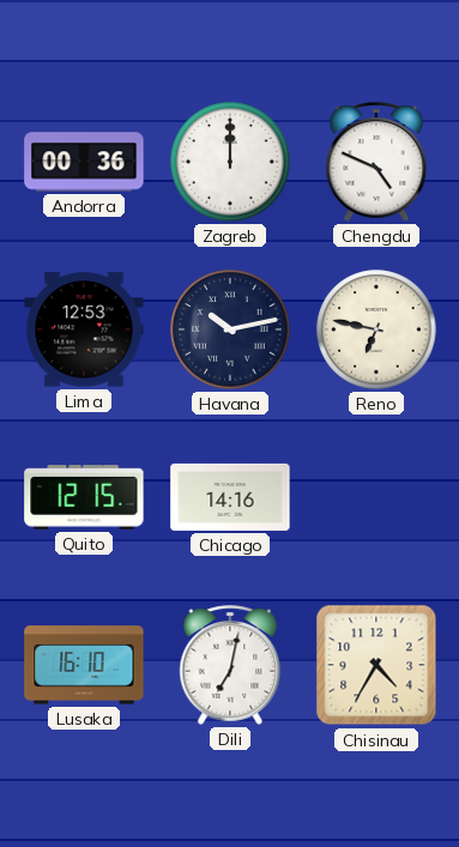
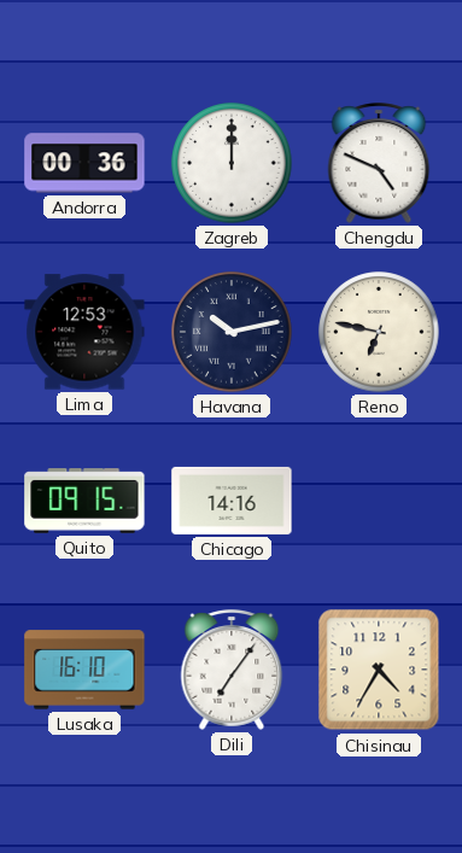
Quito: 12:15 -> 09:15 (84, 501)
Dili: 7:02 -> 7:06 (232, 670)
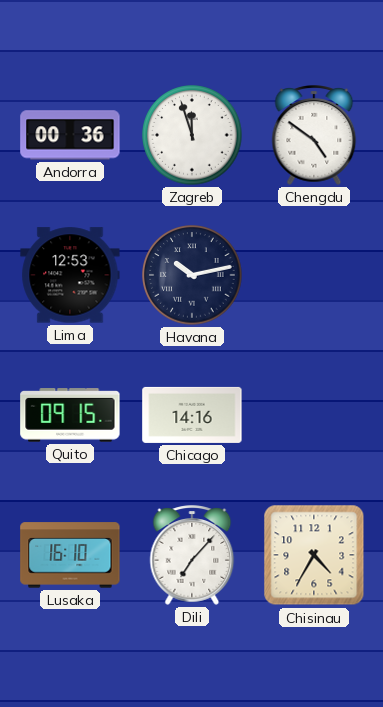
Zagreb: 12:00 -> 11:57 (192, 135)
Chengdu: 4:49 -> 4:51 (314, 135)
Reno: 6:47 -> none (379, 332)
Dili: 7:06 -> 7:07 (192, 555)
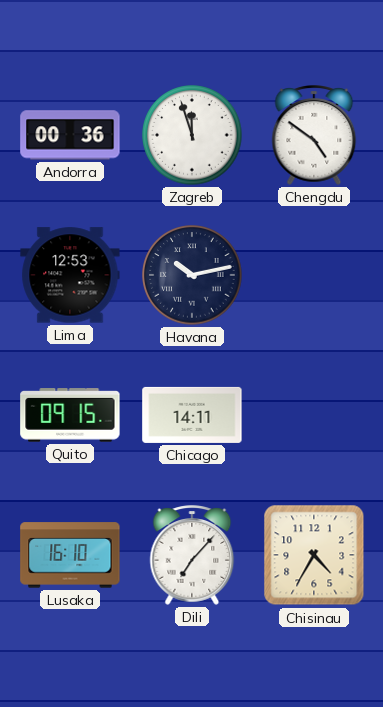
Chicago: 14:16 -> 14:11 (192, 415)
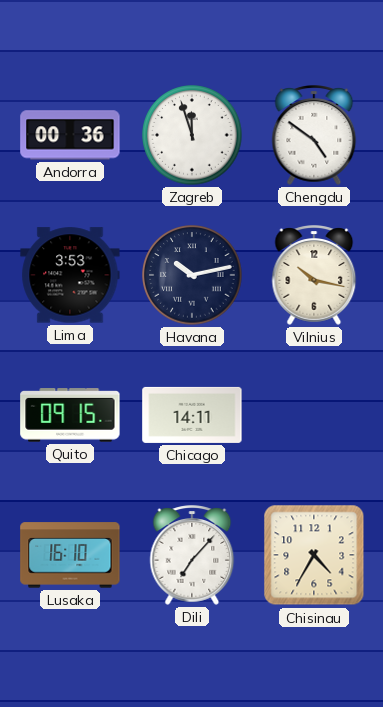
Lima: 12:53 -> 3:53 (70, 275)
Vilnius: none -> 10:17 (314, 275)
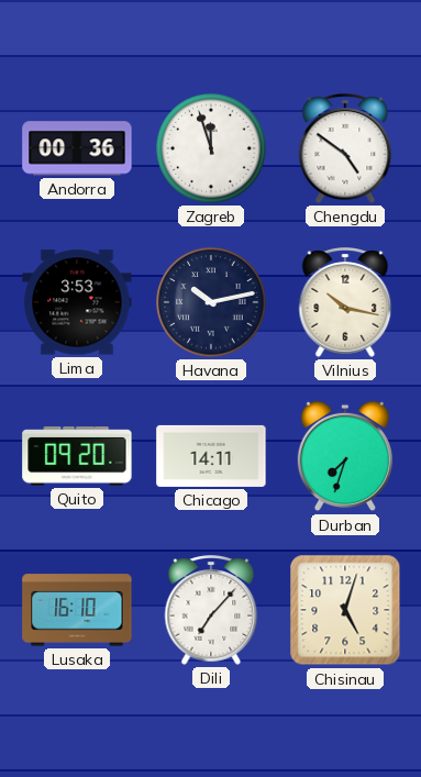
Quito: 09:15 -> 09:20 (77, 456)
Durban: none -> 7:33 (345, 456)
Chisinau: 4:35 -> 5:03 (345, 610)
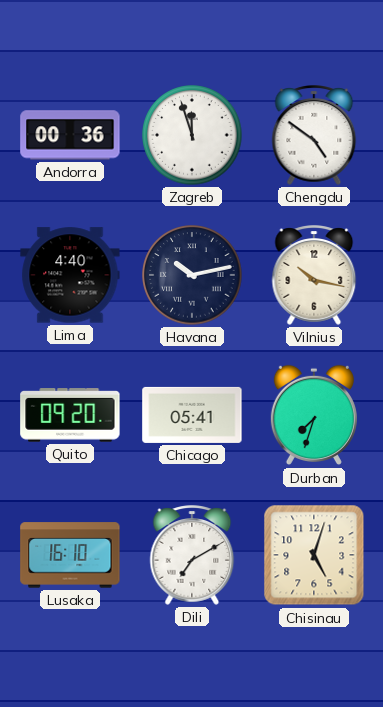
Lima: 3:53 -> 4:40 (70, 275)
Chicago: 14:11 -> 05:41 (192, 415)
Dili: 7:07 -> 7:10 (192, 555)
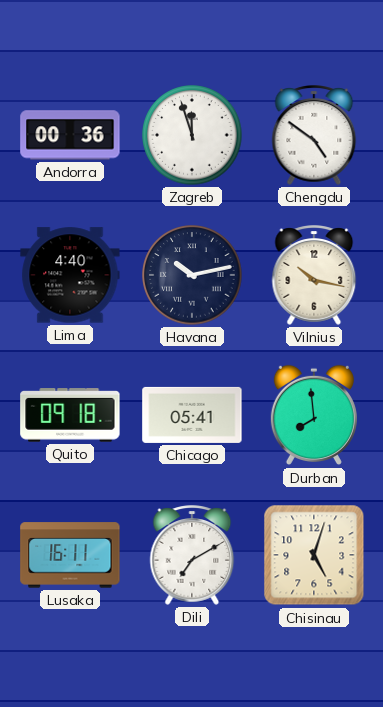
Quito: 09:20 -> 09:18 (70, 415)
Durban: 7:33 -> 7:59 (314, 415)
Lusaka: 16:10 -> 16:11 (70, 555)
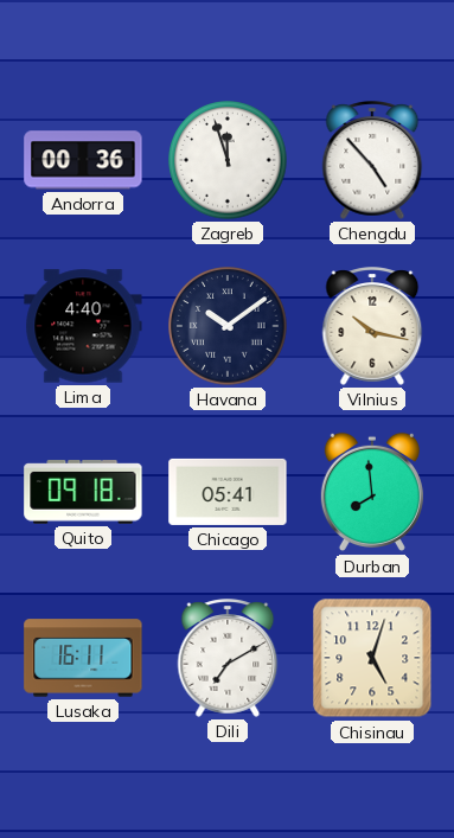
Chengdu: 4:51 -> 4:53 (372, 160)
Havana: 10:13 -> 10:09 (228, 326)
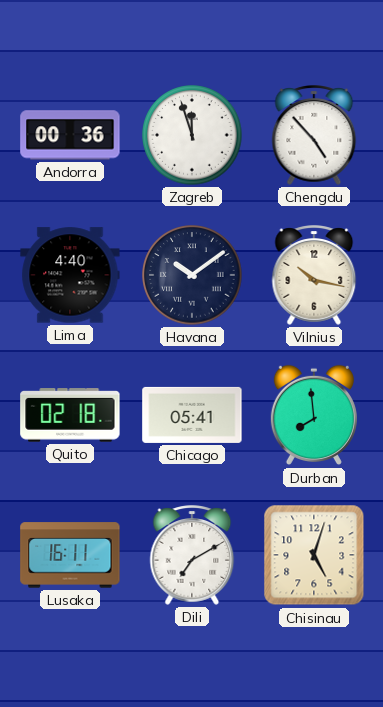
Quito: 09:18 -> 02:18 (70, 415)
